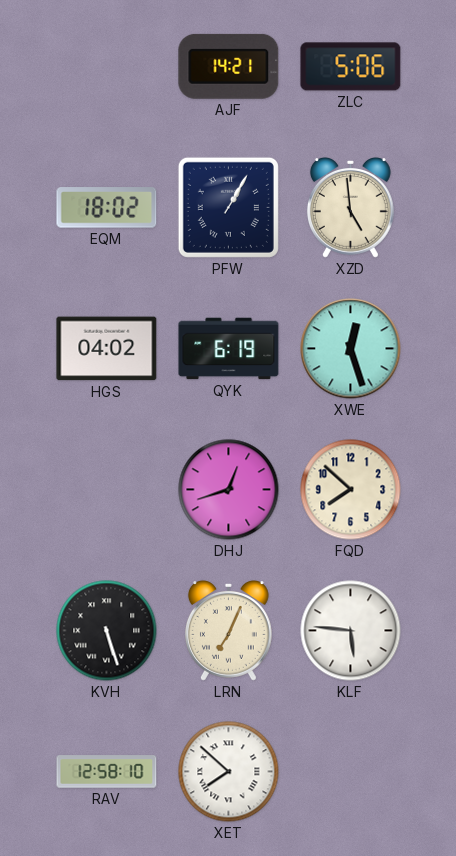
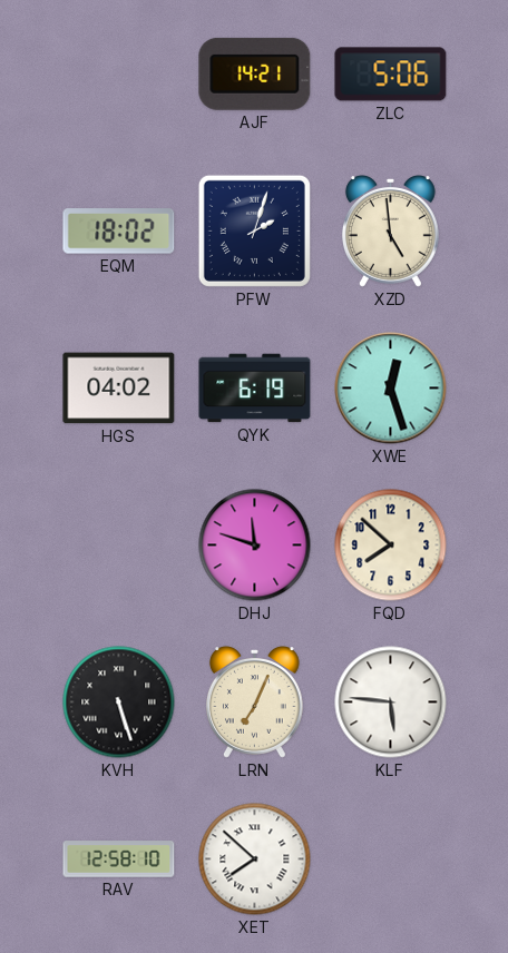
PFW: 1:05 -> 2:03 (254, 230)
DHJ: 12:42 -> 11:48 (255, 546)
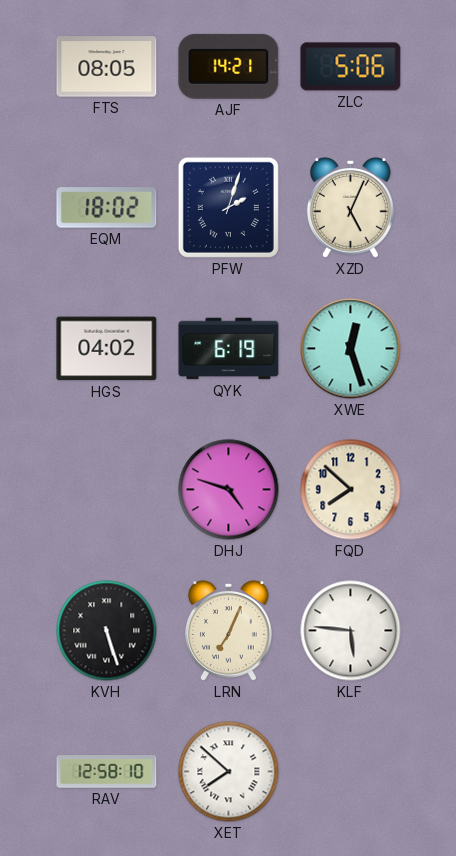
FTS: none -> 08:05 (107, 67)
XZD: 4:59 -> 5:04 (350, 208)
DHJ: 11:48 -> 4:48 (229, 490)
